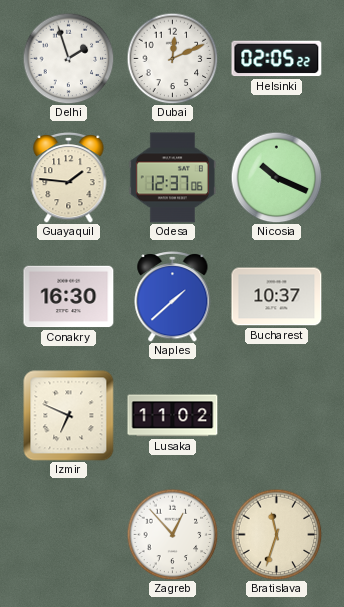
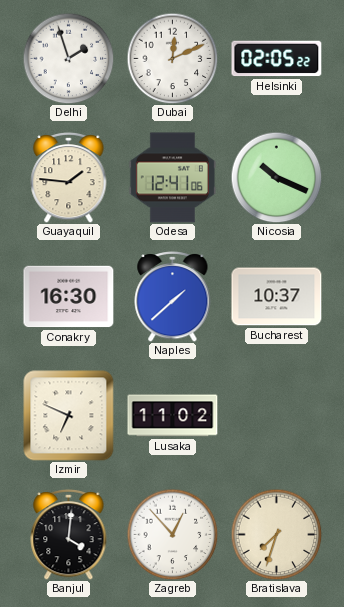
Odesa: 12:37 -> 12:41 (172, 178)
Banjul: none -> 4:01 (69, 534)
Bratislava: 11:33 -> 7:33 (276, 534)
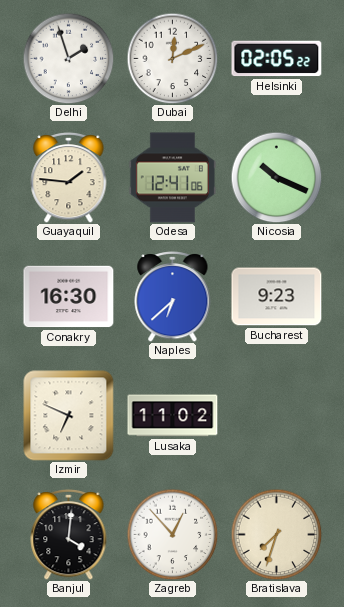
Naples: 1:38 -> 6:38 (173, 296)
Bucharest: 10:37 -> 9:23 (277, 297)
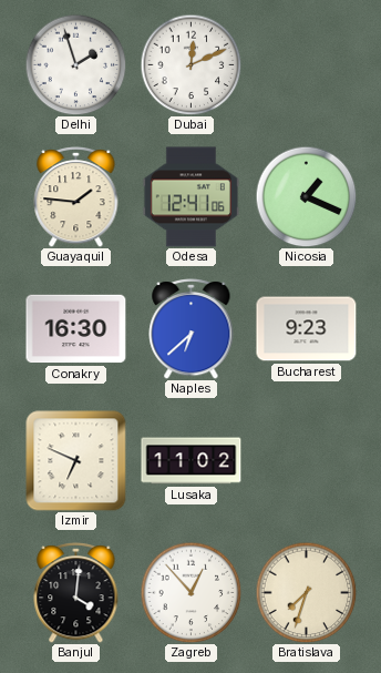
Helsinki: 02:05 -> none (277, 59)
Nicosia: 10:19 -> 1:19 (306, 196)
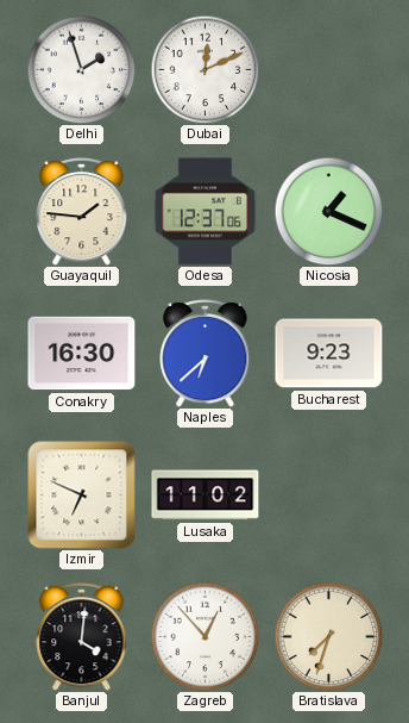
Odesa: 12:41 -> 12:37 (204, 212)
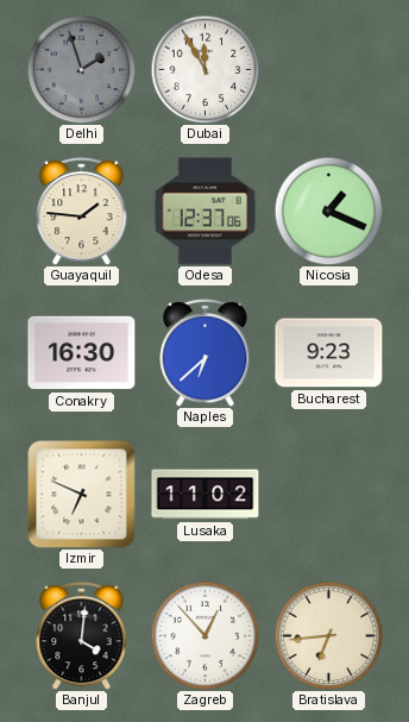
Delhi dial: white -> grey (81, 69)
Dubai: 12:11 -> 11:55 (204, 69)
Bratislava: 7:33 -> 6:44 (328, 635)
